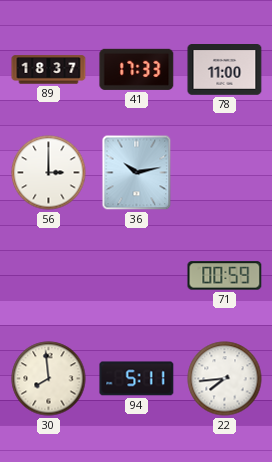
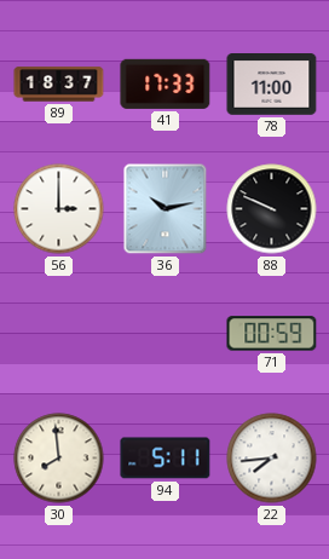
88: none -> 9:49 (272, 209)
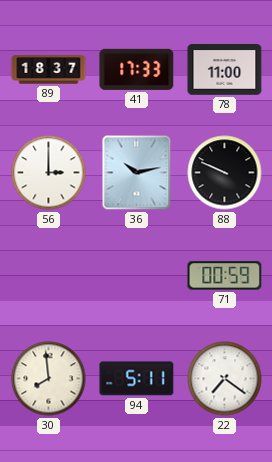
22: 7:44 -> 7:21 (225, 379)
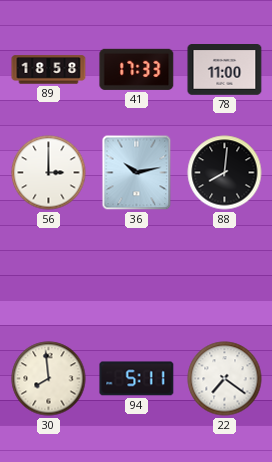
89: 18:37 -> 18:58 (49, 70)
88: 9:49 -> 8:01 (225, 173)
71: 00:59 -> none (225, 276)
